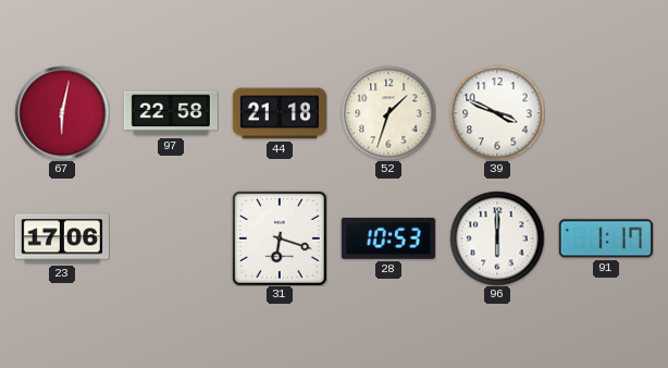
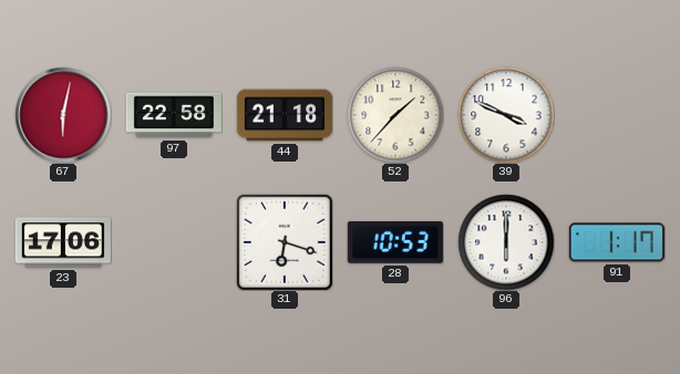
52: 1:33 -> 1:37 (395, 115)
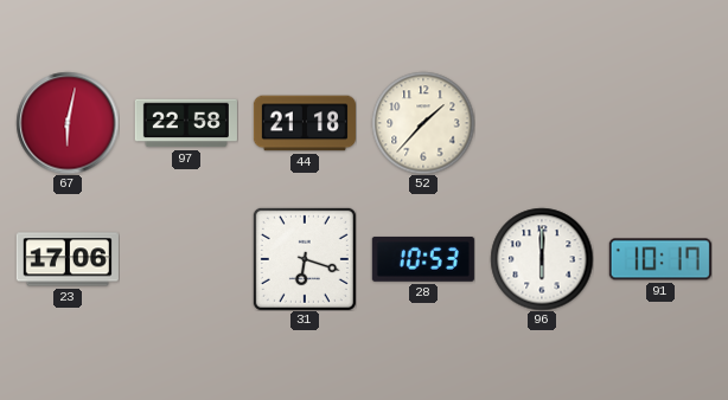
39: 3:49 -> none (506, 115)
91: 1:17 -> 10:17 (660, 259)
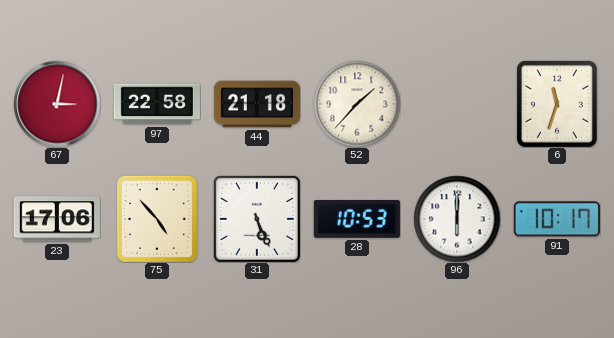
67: 6:02 -> 3:02 (57, 104)
6: none -> 11:33 (557, 104)
75: none -> 4:53 (157, 219)
31: 6:18 -> 5:26 (257, 219)
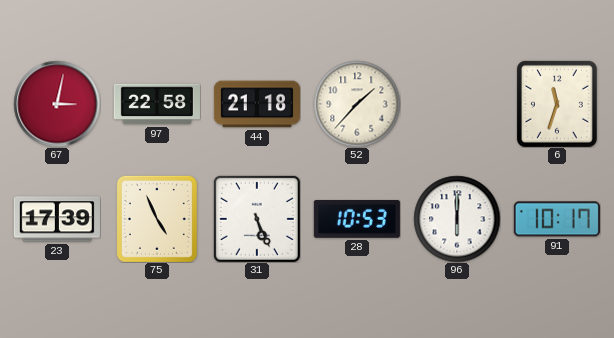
23: 17:06 -> 17:39 (57, 219)
75: 4:53 -> 4:56 (157, 219)
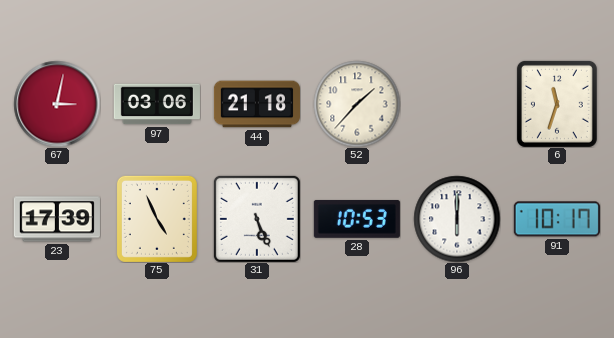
97: 22:58 -> 03:06 (157, 104)
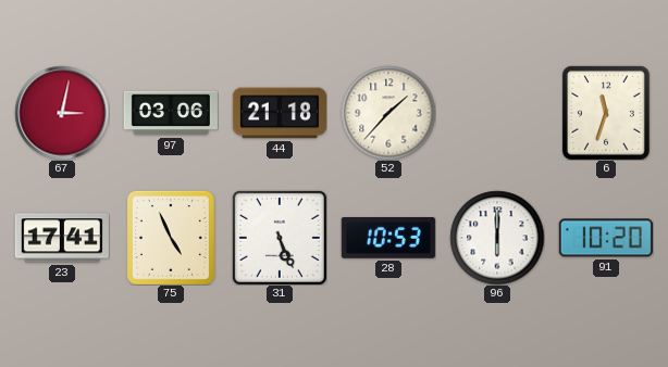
23: 17:39 -> 17:41 (62, 238)
91: 10:17 -> 10:20 (606, 238)
